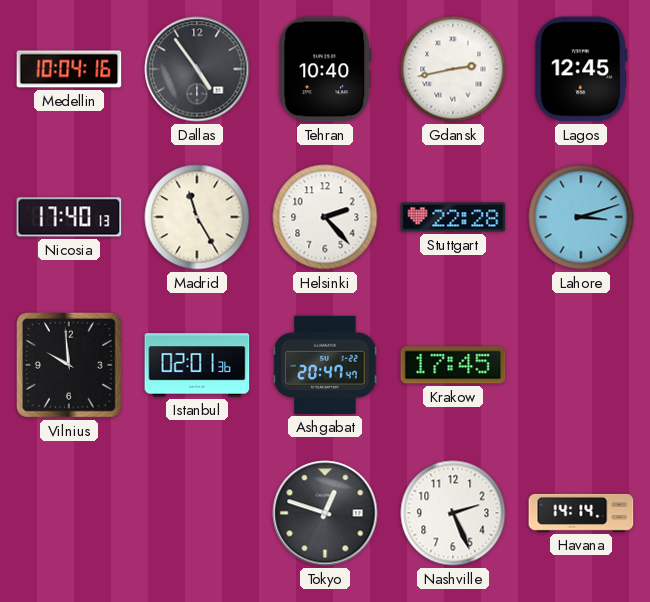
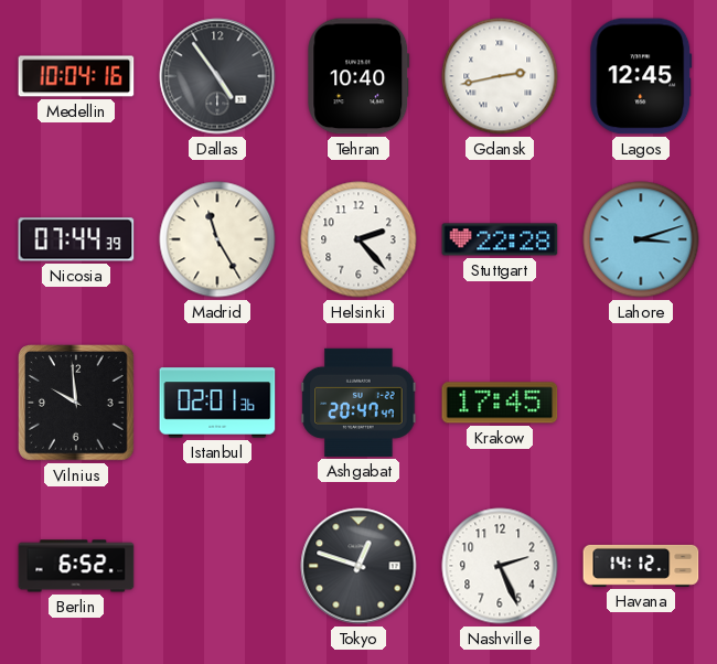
Nicosia: 17:40 -> 07:44 (76, 239)
Berlin: none -> 6:52 (76, 566)
Havana: 14:14 -> 14:12 (641, 566)
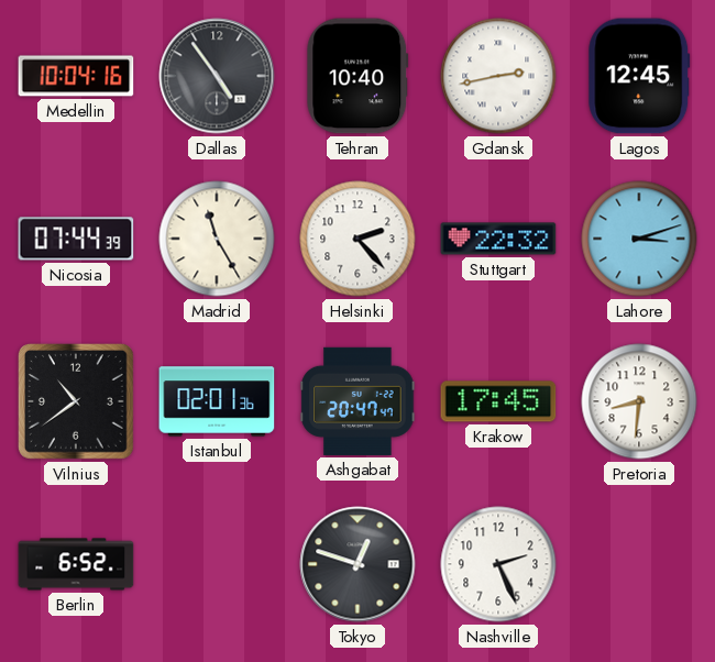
Stuttgart: 22:28 -> 22:32 (498, 239)
Vilnius: 9:59 -> 10:39 (77, 402)
Pretoria: none -> 8:31 (639, 401)
Havana: 14:12 -> none (641, 566)
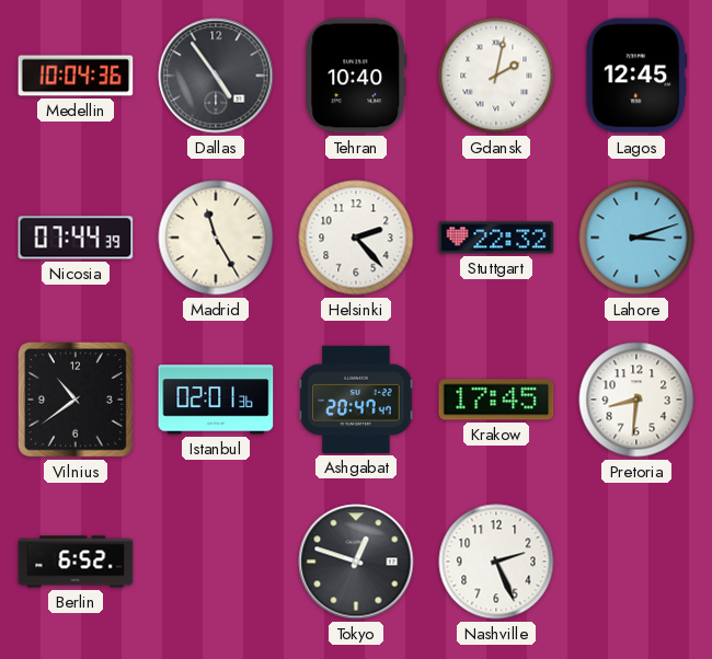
Medellin: 10:04:16 -> 10:04:36 (76, 76)
Gdansk: 2:43 -> 2:02 (496, 76)
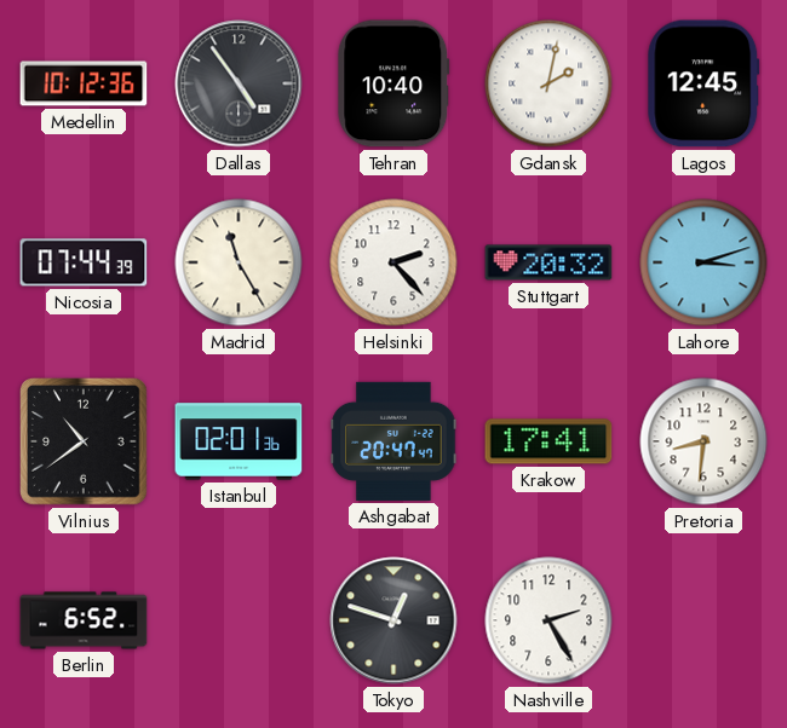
Medellin: 10:04 -> 10:12 (84, 83)
Stuttgart: 22:32 -> 20:32 (548, 262)
Krakow: 17:45 -> 17:41 (548, 441)
Nashville: 2:26 -> 2:25 (548, 620)
